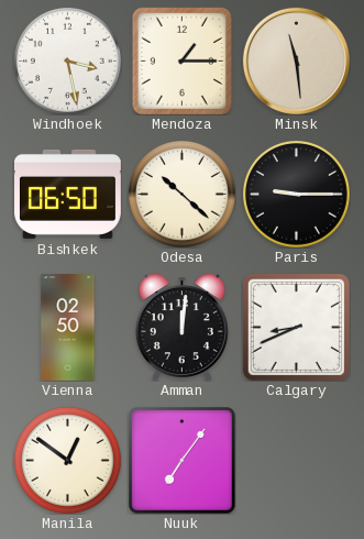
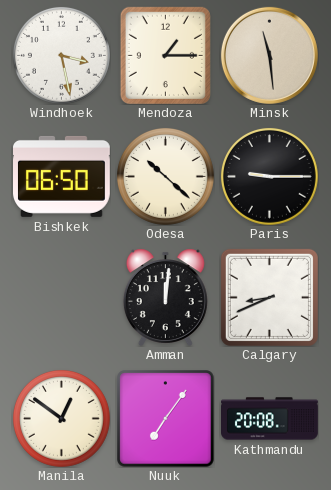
Vienna: 02:50 -> none (68, 328)
Kathmandu: none -> 20:08 (270, 419)
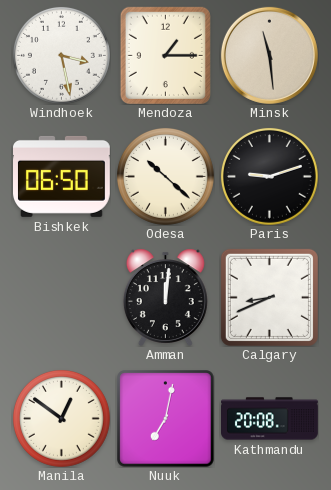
Paris: 9:15 -> 9:12 (269, 176)
Nuuk: 7:06 -> 7:02 (165, 418)
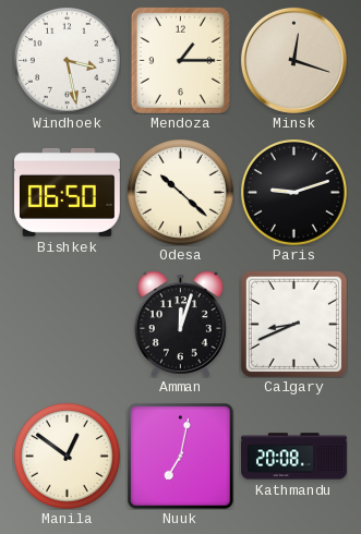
Minsk: 11:29 -> 12:18 (293, 60)
Amman: 12:01 -> 12:03 (180, 324)
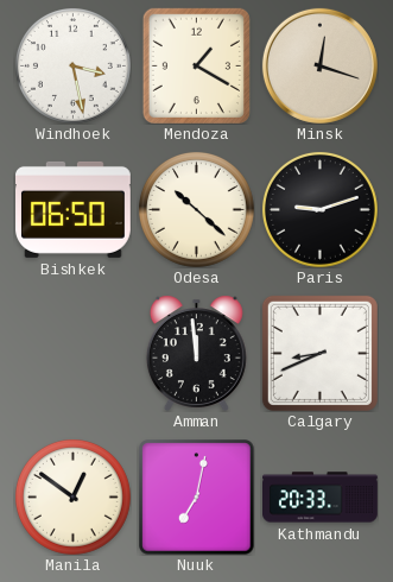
Mendoza: 1:15 -> 1:20 (196, 65)
Amman: 12:03 -> 11:59 (196, 353)
Kathmandu: 20:08 -> 20:33 (321, 498)
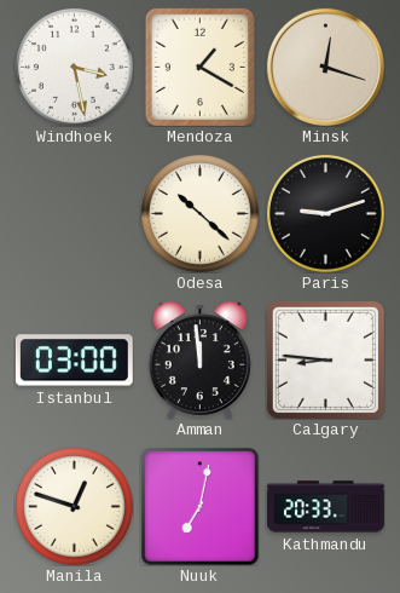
Bishkek: 06:50 -> none (74, 209)
Istanbul: none -> 03:00 (74, 361)
Calgary: 8:41 -> 8:46 (325, 359)
Manila: 12:51 -> 12:48 (74, 506)
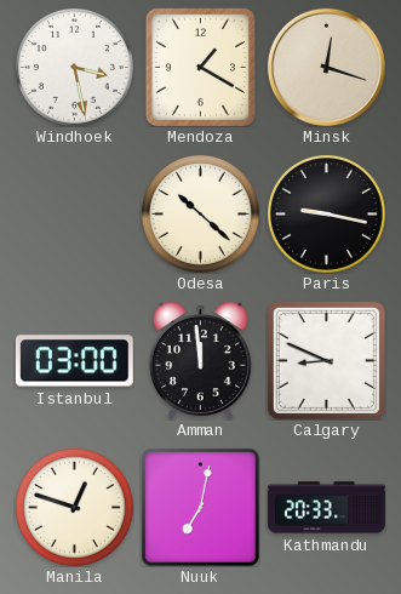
Paris: 9:12 -> 9:17 (326, 213)
Calgary: 8:46 -> 8:49 (326, 360)
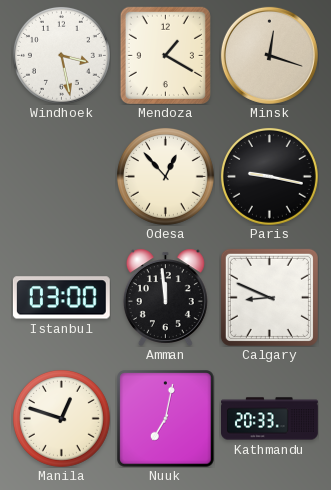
Odesa: 10:22 -> 12:53 (165, 176)
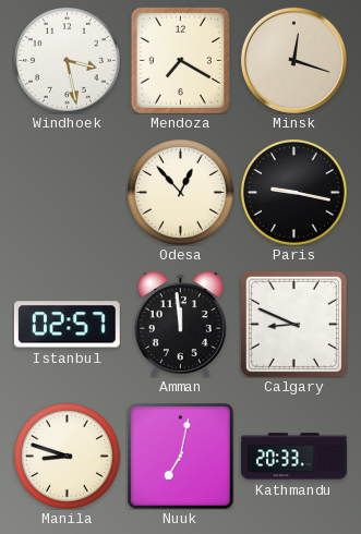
Mendoza: 1:20 -> 7:20 (180, 60)
Istanbul: 03:00 -> 02:57 (67, 325)
Manila: 12:48 -> 8:48 (67, 456)
